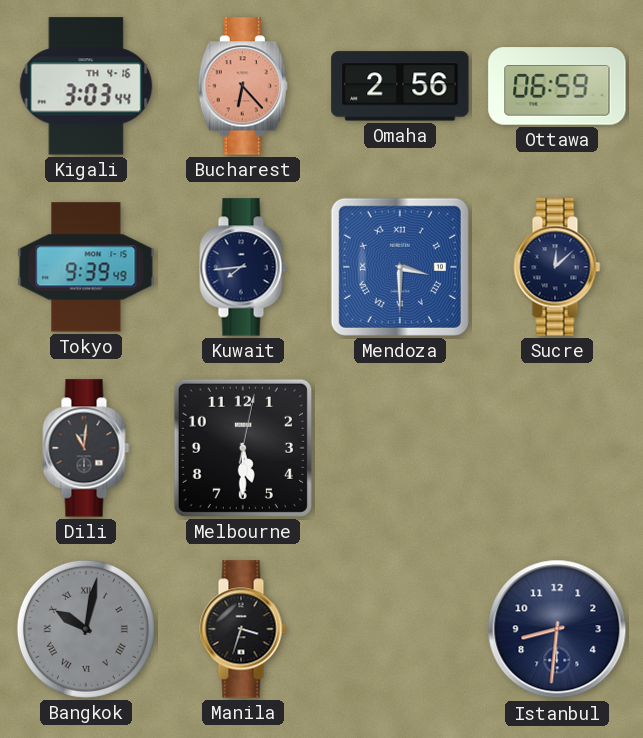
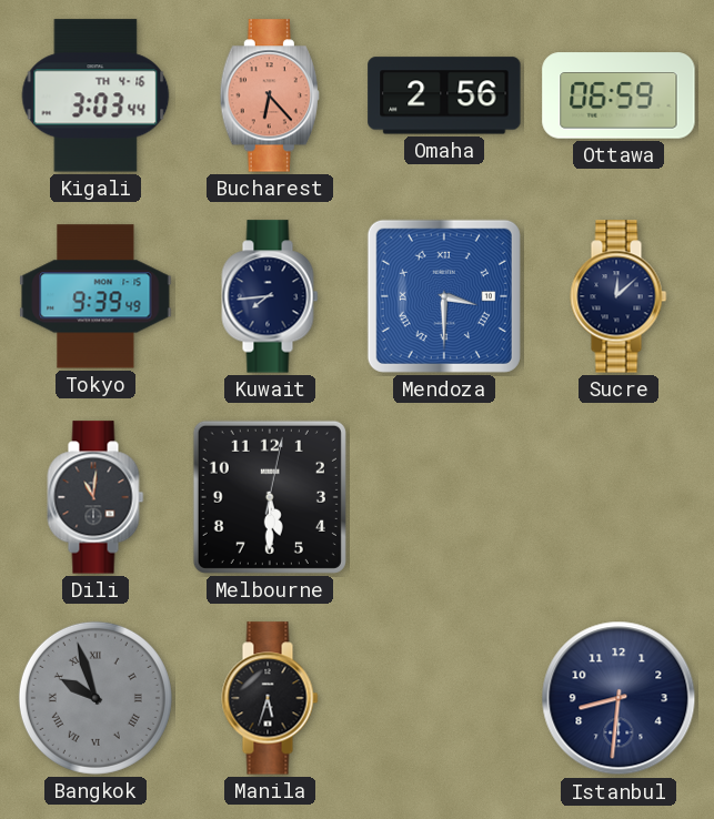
Bangkok: 10:02 -> 9:57 (95, 698)
Manila: 3:33 -> 5:33 (270, 698)
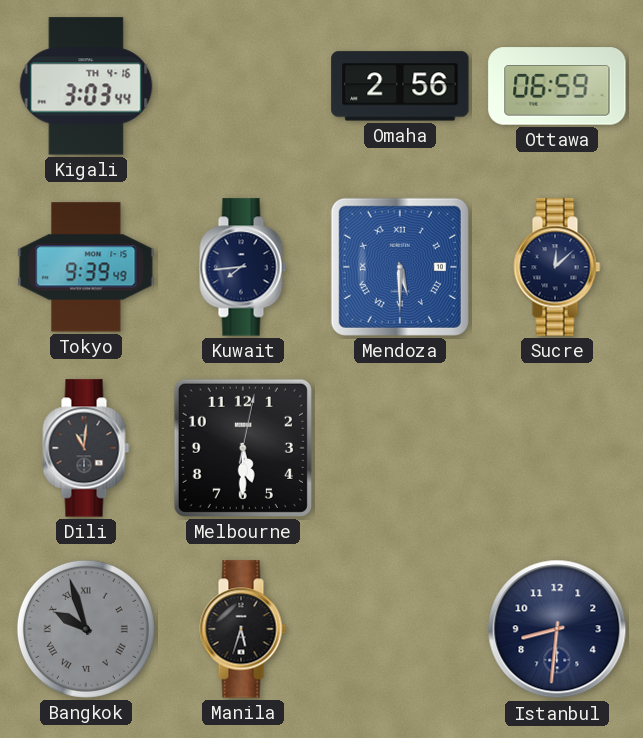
Bucharest: 6:23 -> none (270, 95)
Mendoza: 3:30 -> 5:30 (400, 267)
